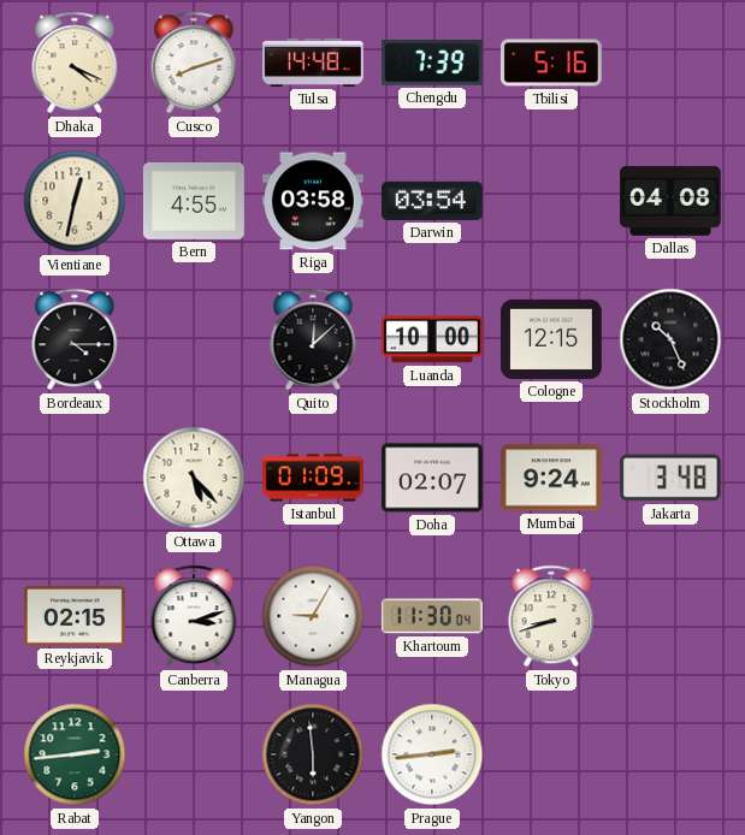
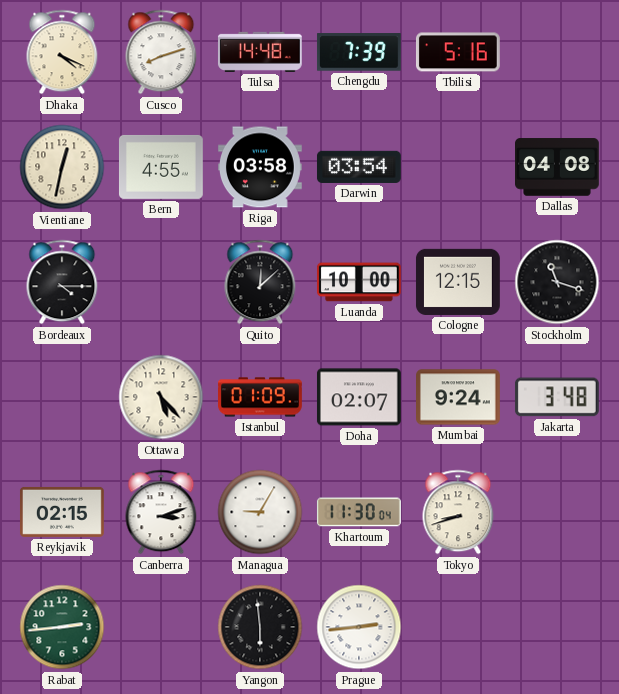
Stockholm: 10:26 -> 11:18 (557, 282)
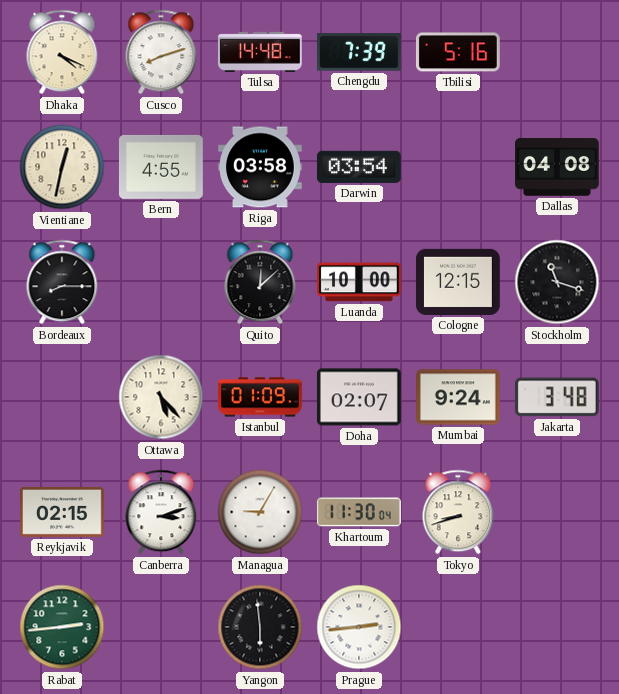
Bordeaux: 4:15 -> 8:15 (62, 282)
